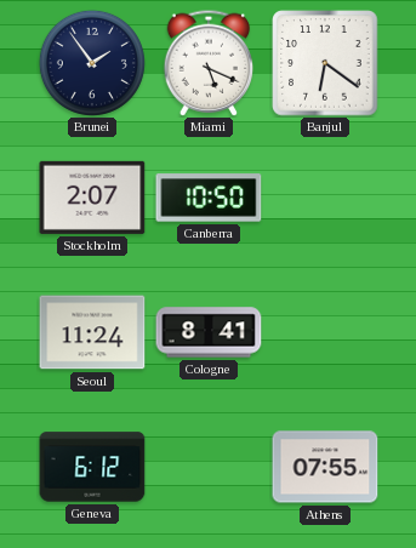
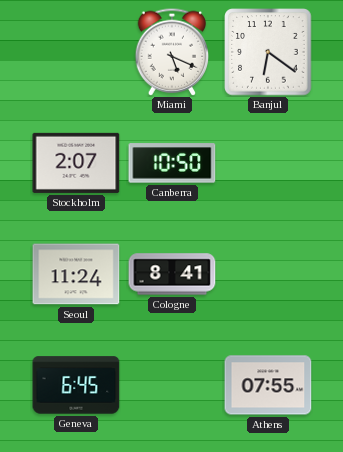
Brunei: 1:54 -> none (92, 63)
Geneva: 6:12 -> 6:45 (76, 385)
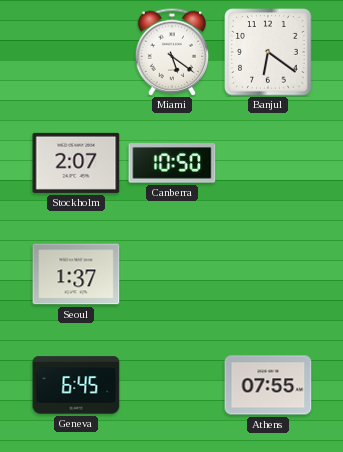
Miami: 5:19 -> 5:21 (172, 52)
Seoul: 11:24 -> 1:37 (76, 274)
Cologne: 8:41 -> none (172, 274)
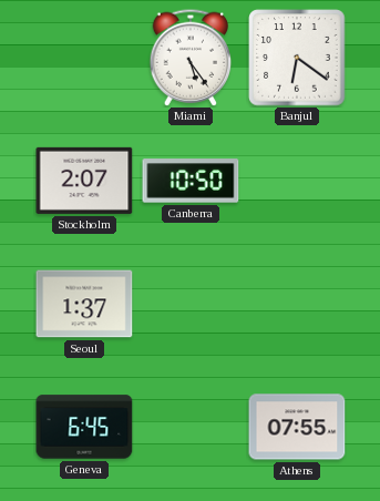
Miami: 5:21 -> 5:24 (191, 58)
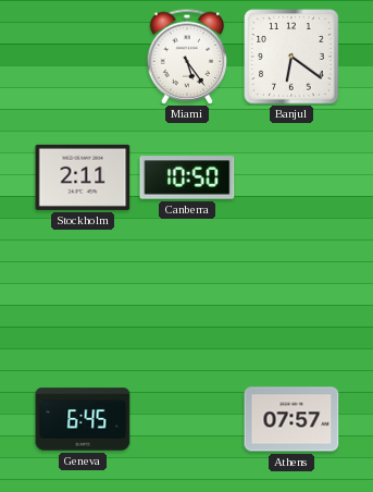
Stockholm: 2:07 -> 2:11 (83, 177)
Seoul: 1:37 -> none (84, 304)
Athens: 07:55 -> 07:57 (291, 419)
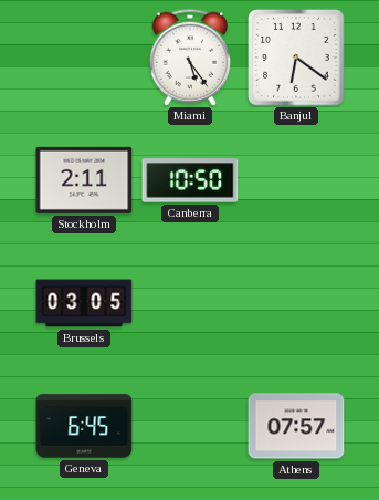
Brussels: none -> 03:05 (84, 303)
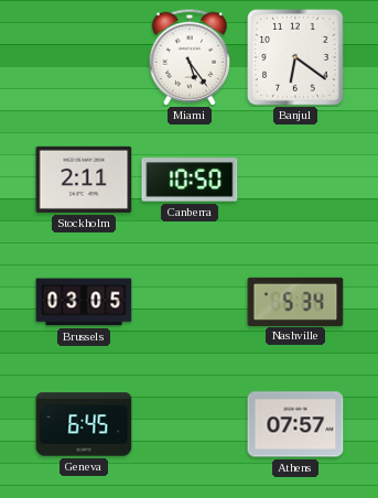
Nashville: none -> 5:34 (295, 301)
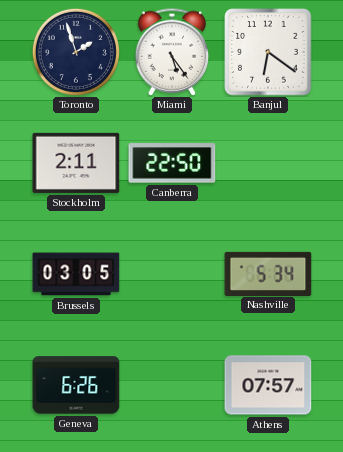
Toronto: none -> 1:57 (76, 52)
Canberra: 10:50 -> 22:50 (172, 163)
Geneva: 6:45 -> 6:26 (76, 385)
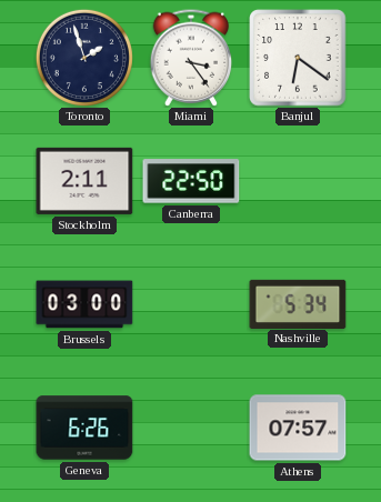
Miami: 5:24 -> 3:24 (191, 58)
Brussels: 03:05 -> 03:00 (84, 304)
